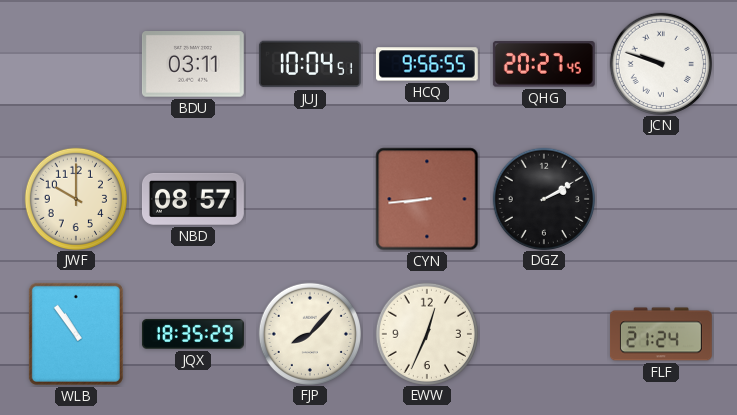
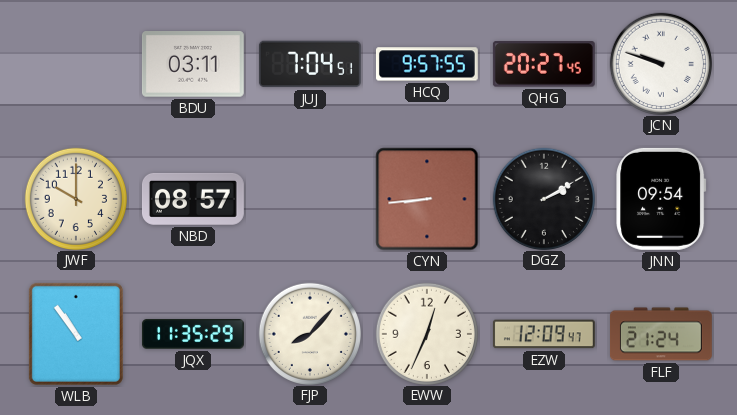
JUJ: 10:04 -> 7:04 (310, 64)
HCQ: 9:56 -> 9:57 (427, 64)
JNN: none -> 09:54 (661, 199)
JQX: 18:35 -> 11:35 (193, 334)
EZW: none -> 12:09 (544, 334)
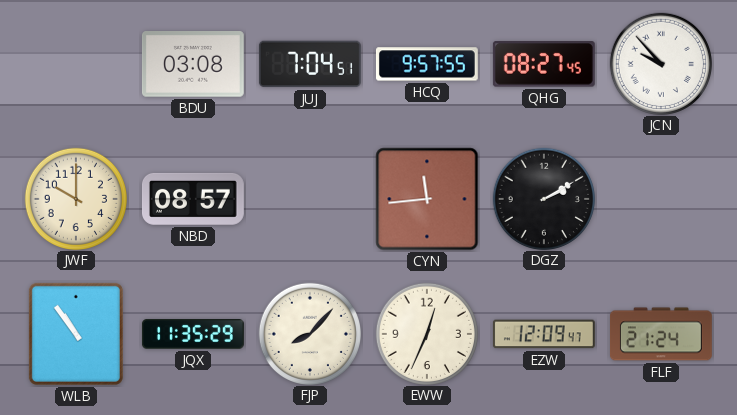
BDU: 03:11 -> 03:08 (193, 65)
QHG: 20:27 -> 08:27 (544, 64)
JCN: 9:48 -> 9:53 (660, 63)
CYN: 8:44 -> 11:44 (427, 199)
JNN: 09:54 -> none (661, 199)
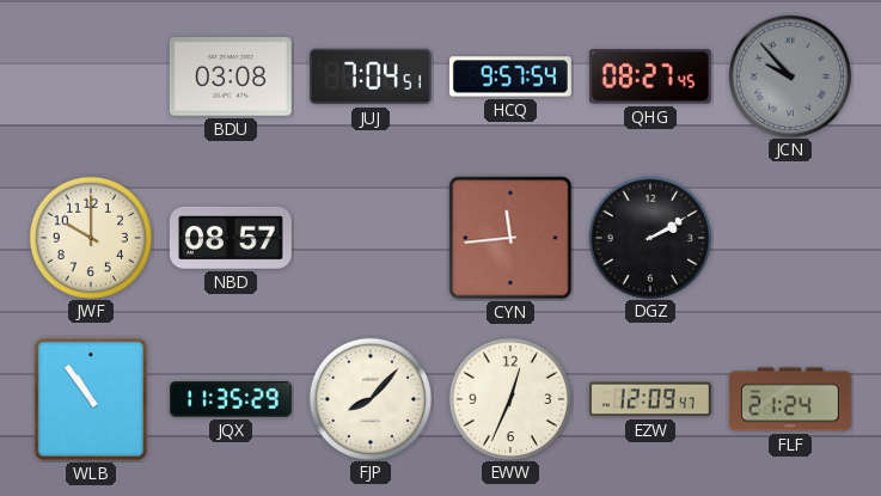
HCQ: 9:57:55 -> 9:57:54 (510, 76)
JCN dial: white -> grey (789, 75)
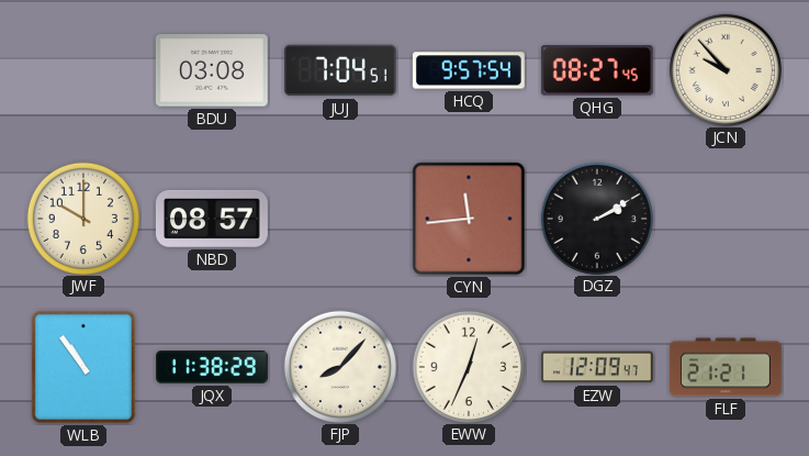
JCN dial: grey -> cream (724, 69)
JQX: 11:35 -> 11:38 (212, 367)
FLF: 21:24 -> 21:21 (726, 367)
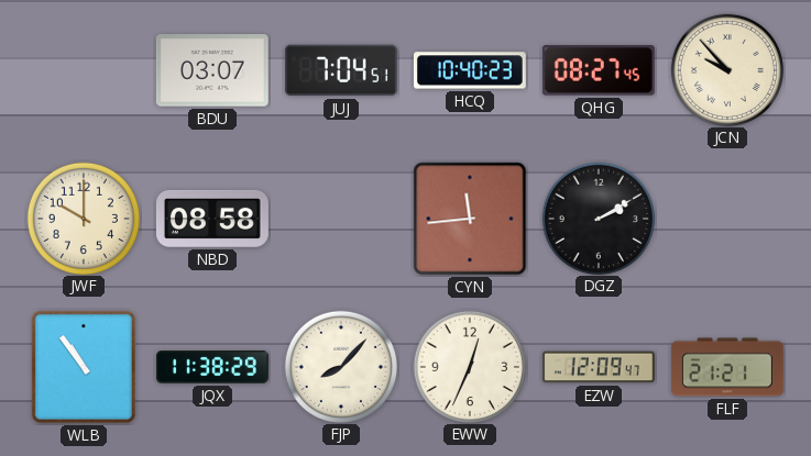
BDU: 03:08 -> 03:07 (212, 71)
HCQ: 9:57 -> 10:40 (470, 70)
NBD: 08:57 -> 08:58 (212, 219)
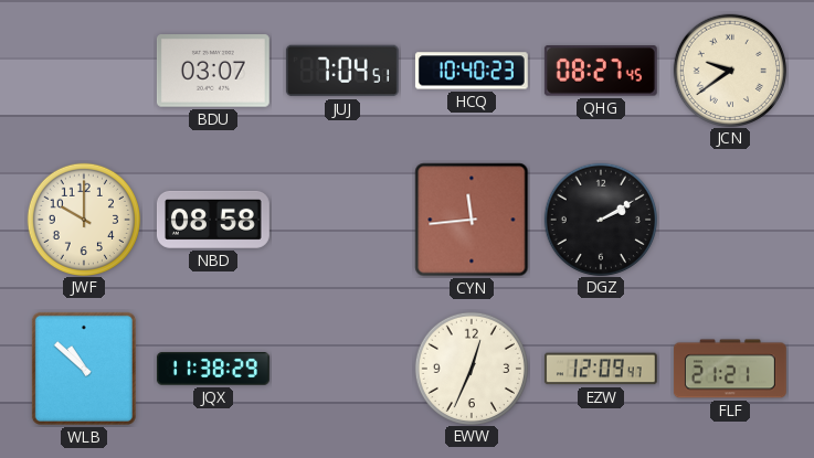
JCN: 9:53 -> 9:39 (729, 70)
WLB: 10:54 -> 10:52 (84, 369)
FJP: 8:07 -> none (340, 366)
